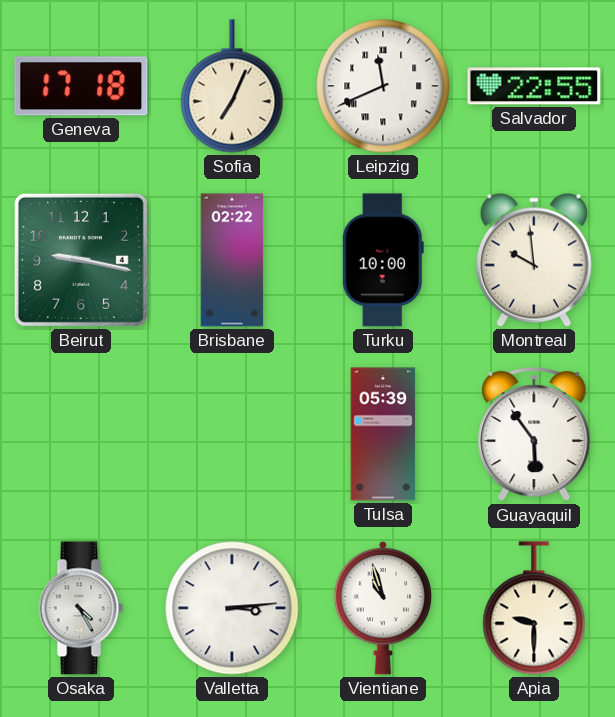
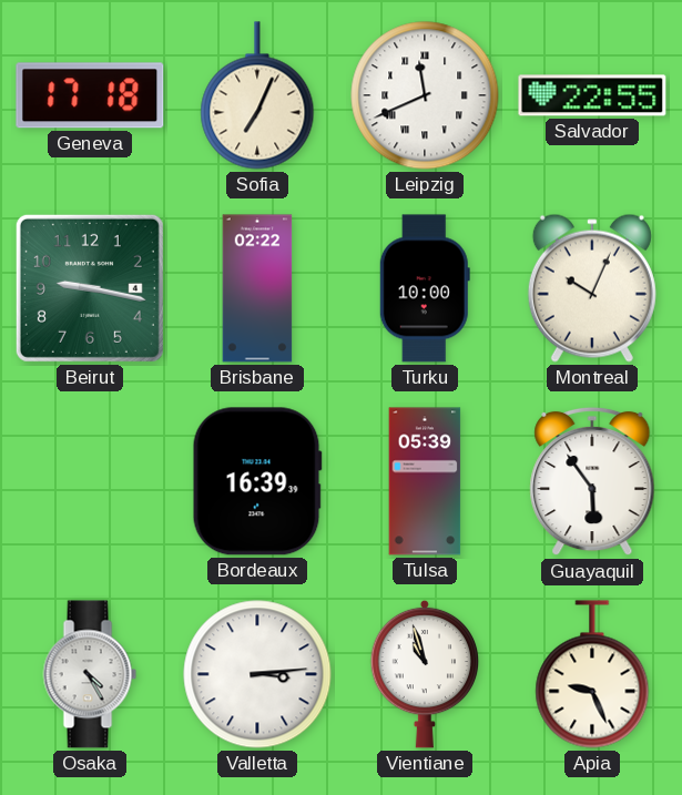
Montreal: 9:59 -> 10:04 (592, 288)
Bordeaux: none -> 16:39 (257, 481)
Apia: 9:30 -> 9:26 (592, 674)
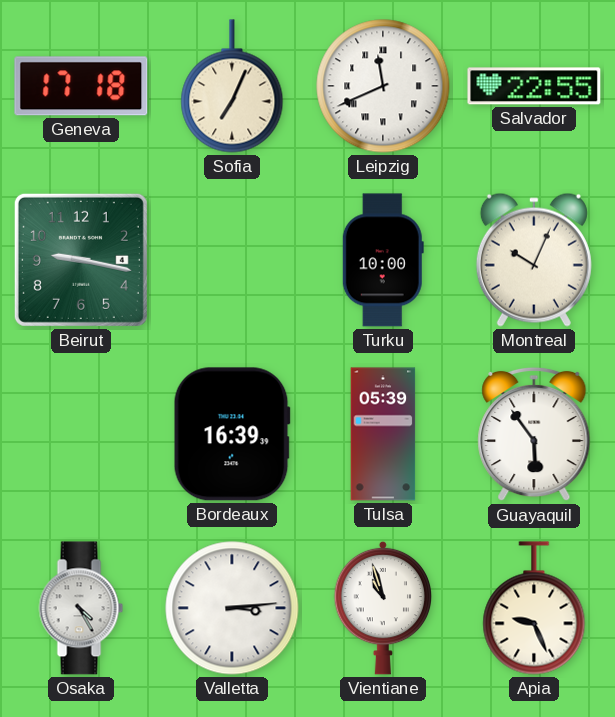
Brisbane: 02:22 -> none (257, 288)
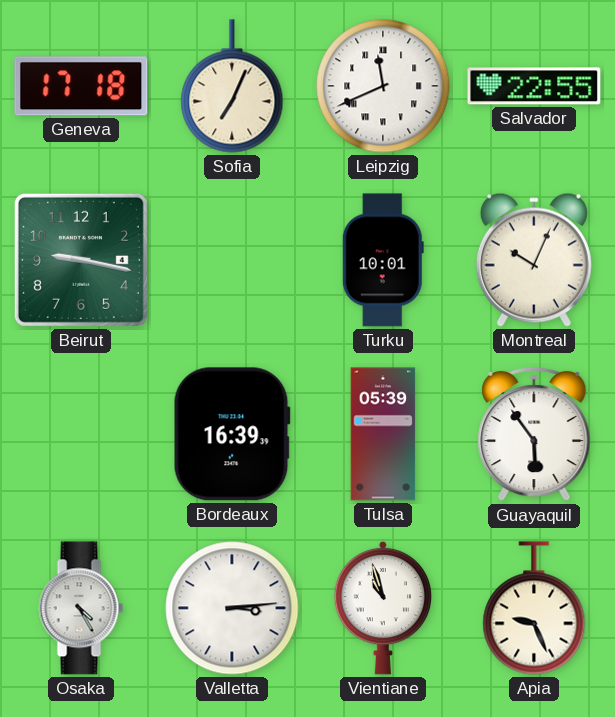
Turku: 10:00 -> 10:01 (383, 260)
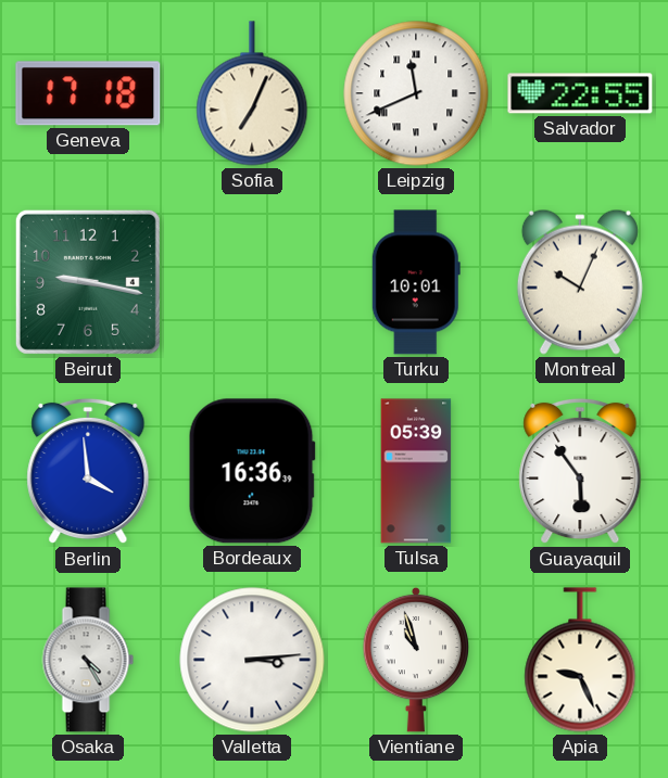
Berlin: none -> 3:59 (88, 471)
Bordeaux: 16:39 -> 16:36 (252, 471)
